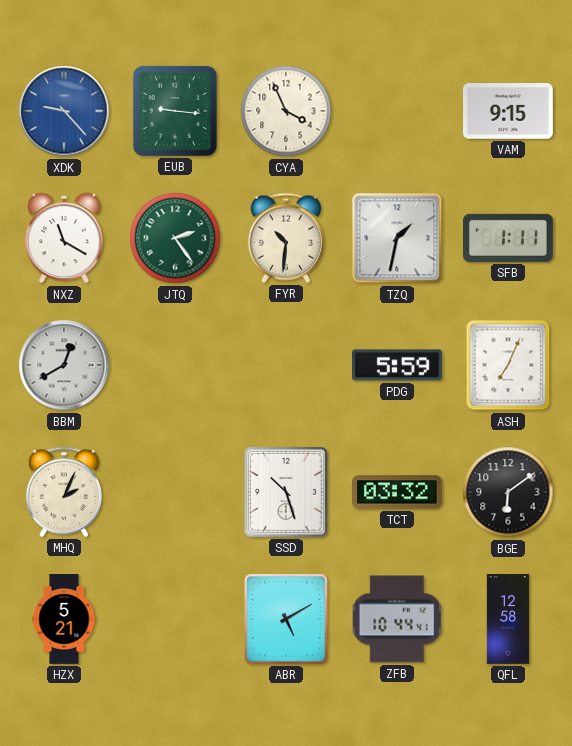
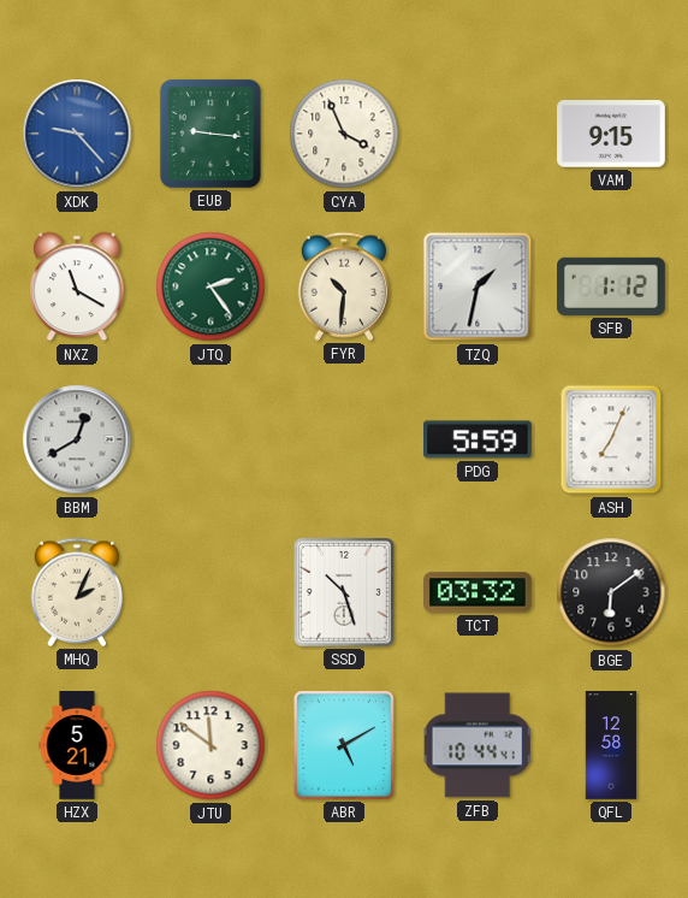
SFB: 1:11 -> 1:12 (612, 286)
JTU: none -> 11:51 (210, 745)
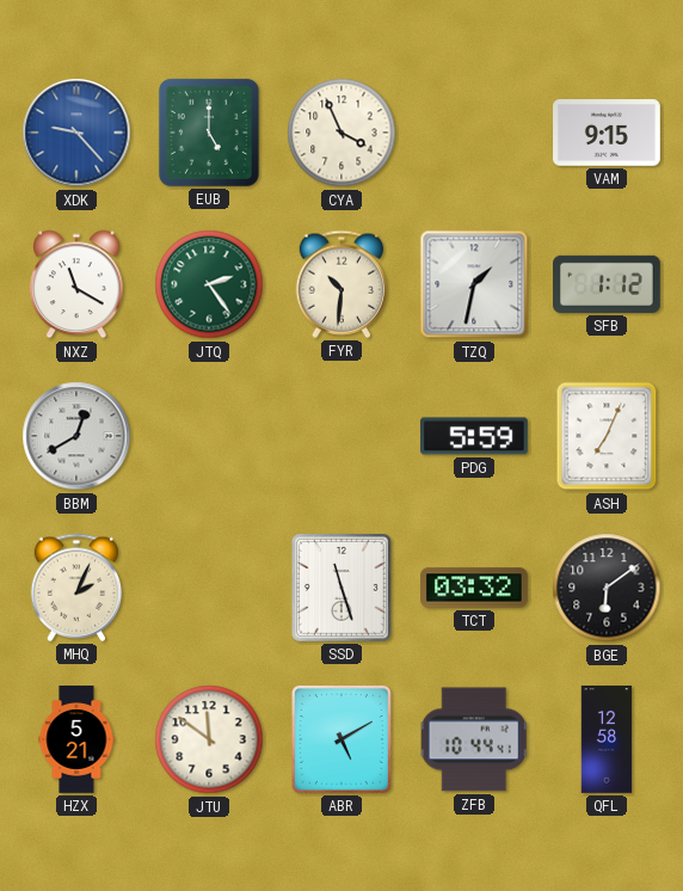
EUB: 9:16 -> 5:00 (209, 133)
SSD: 10:27 -> 11:27 (341, 588)
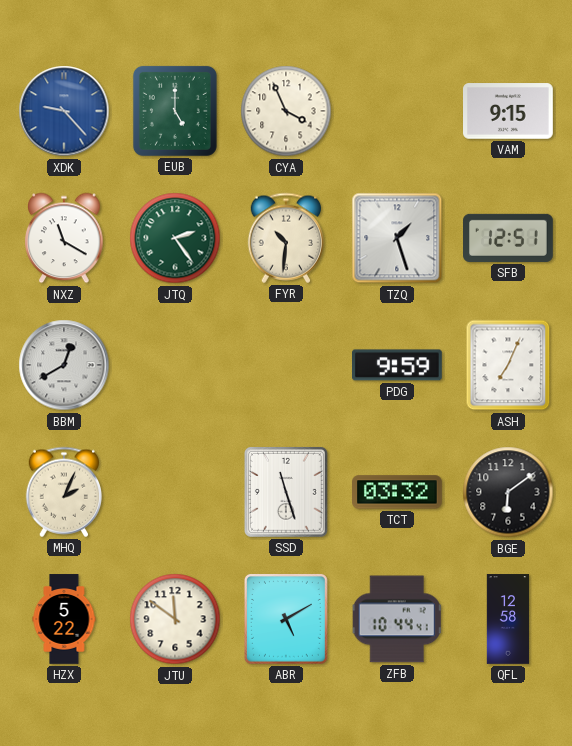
TZQ: 1:32 -> 1:27 (397, 238)
SFB: 1:12 -> 12:51 (509, 238)
PDG: 5:59 -> 9:59 (398, 365)
HZX: 5:21 -> 5:22 (64, 619)
